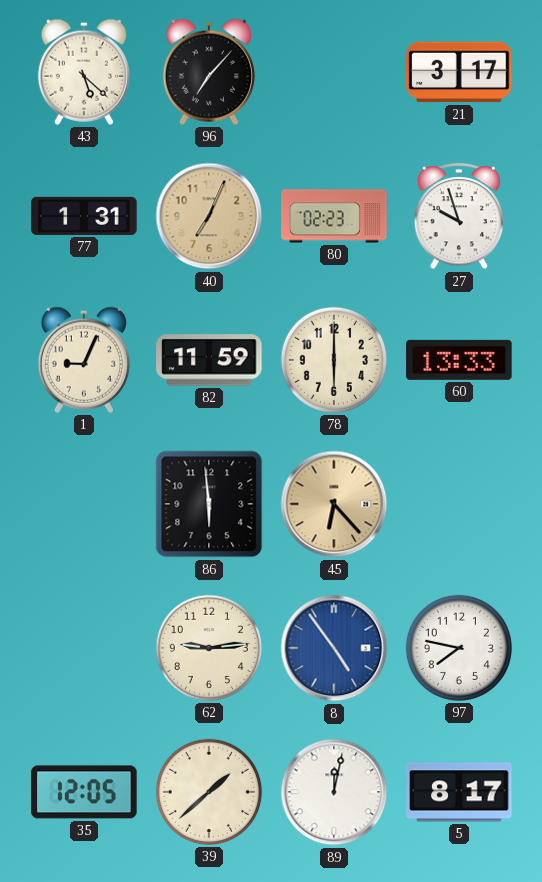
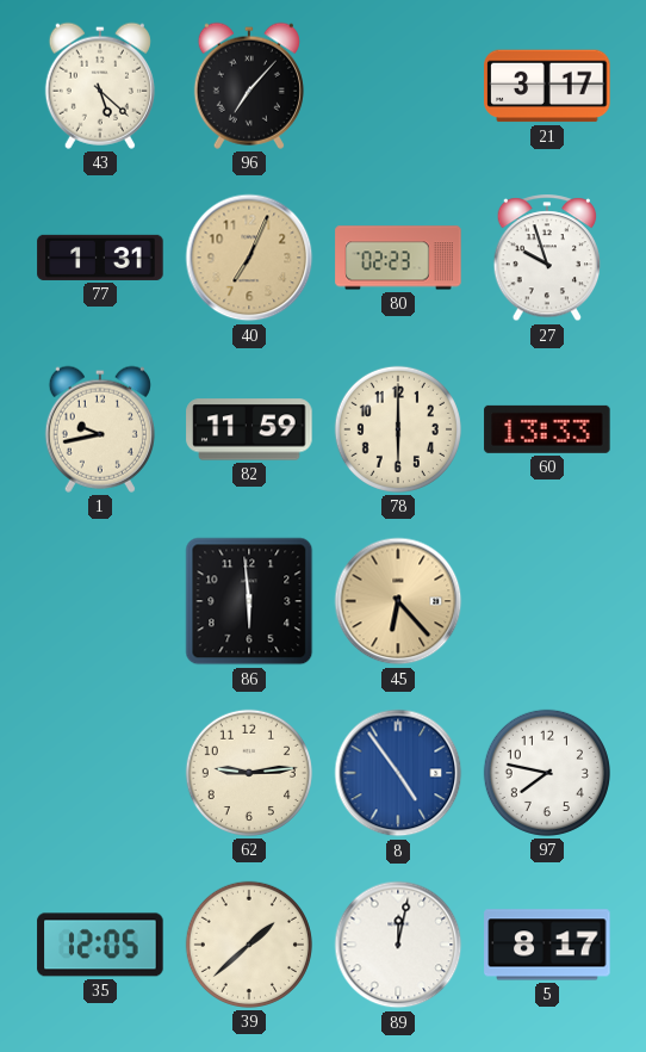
1: 9:04 -> 9:43 (100, 429)
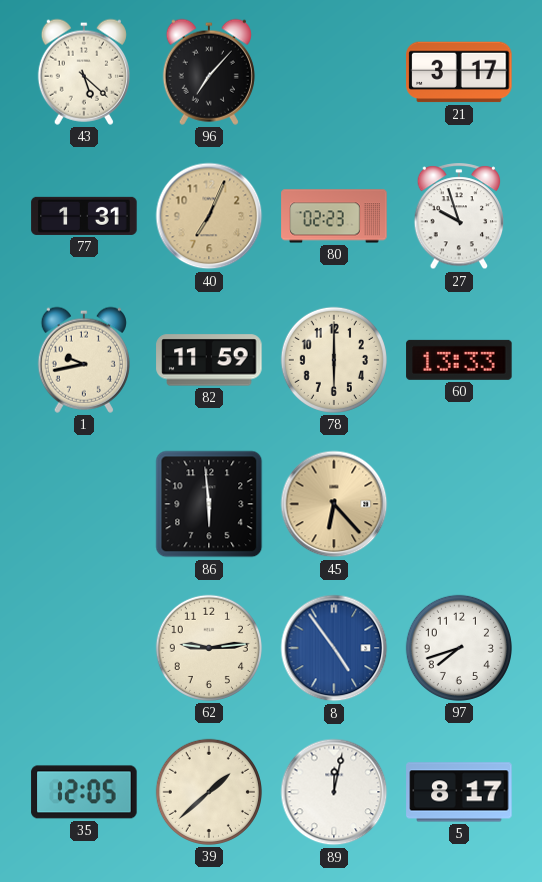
97: 7:47 -> 7:42 (459, 648)
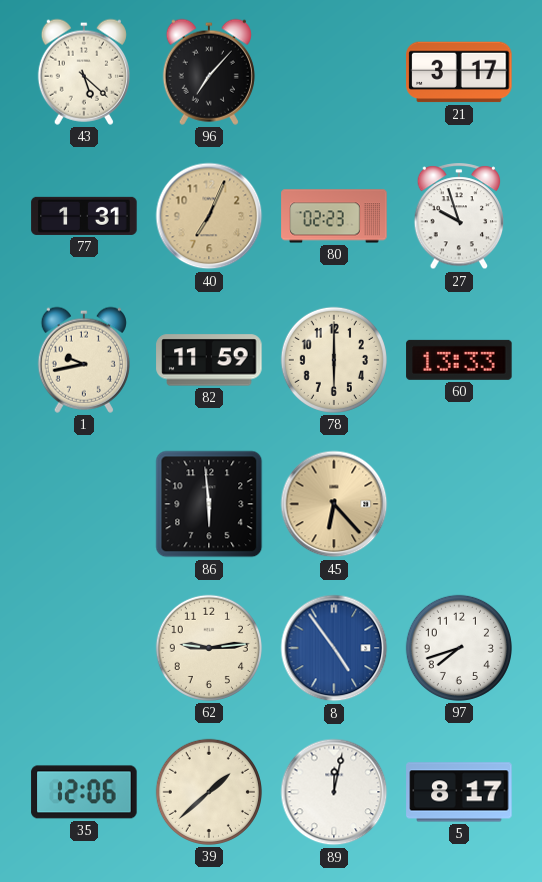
35: 12:05 -> 12:06 (84, 792)
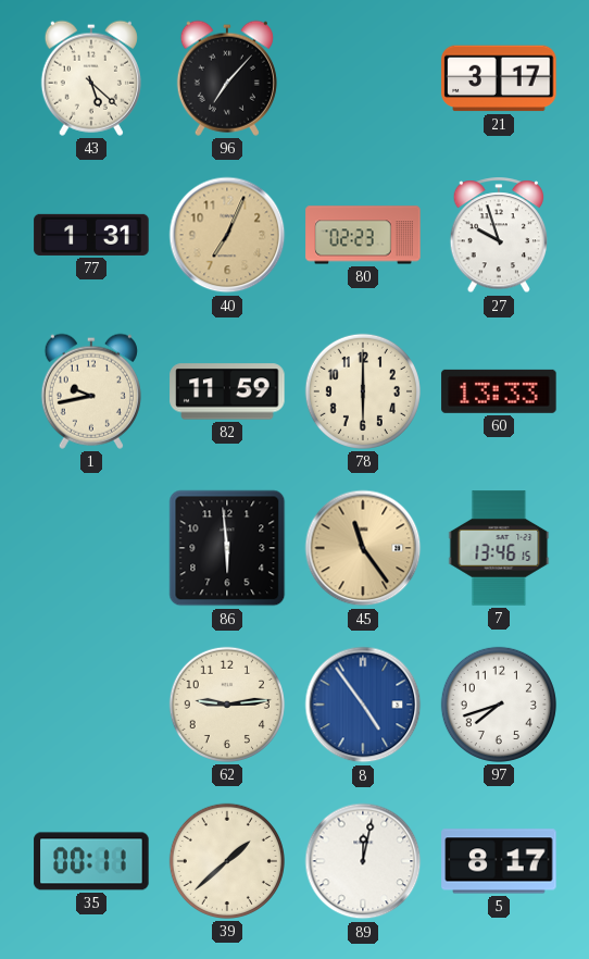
45: 6:23 -> 11:24 (363, 548)
7: none -> 13:46 (499, 548)
35: 12:06 -> 00:11 (91, 861)
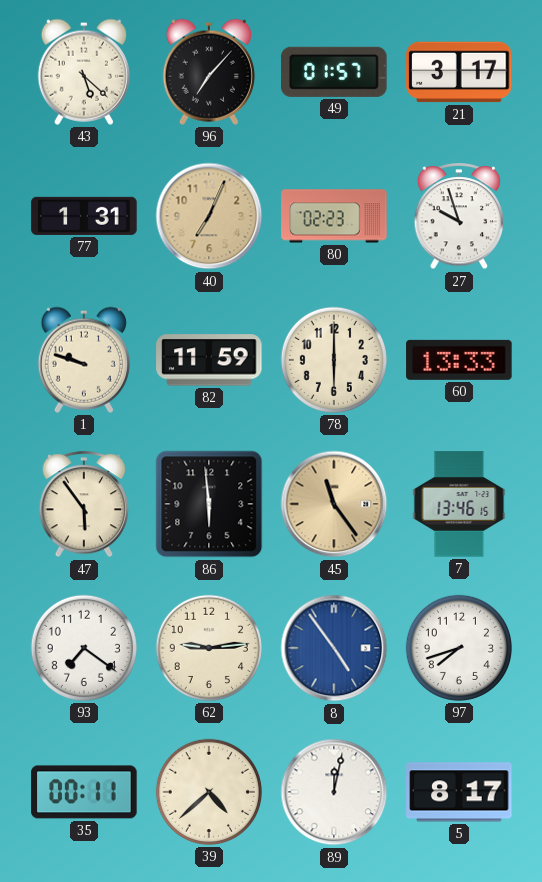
49: none -> 01:57 (334, 72)
1: 9:43 -> 9:48 (84, 360)
47: none -> 5:54 (84, 505)
93: none -> 7:21 (84, 648)
39: 1:38 -> 4:38 (209, 792)
